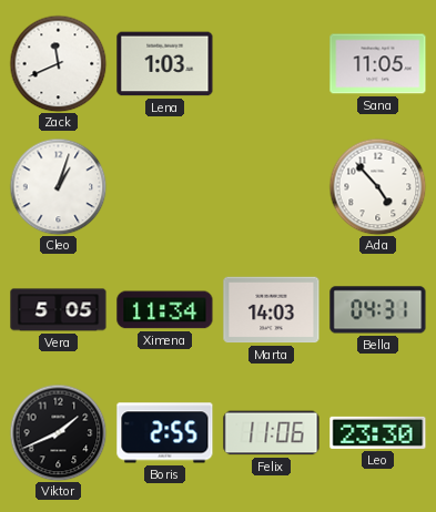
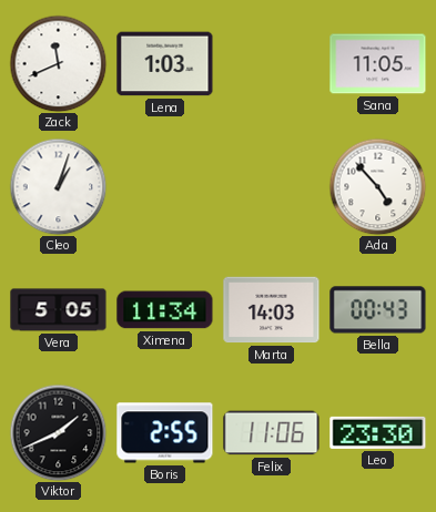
Bella: 04:31 -> 00:43 (378, 310)
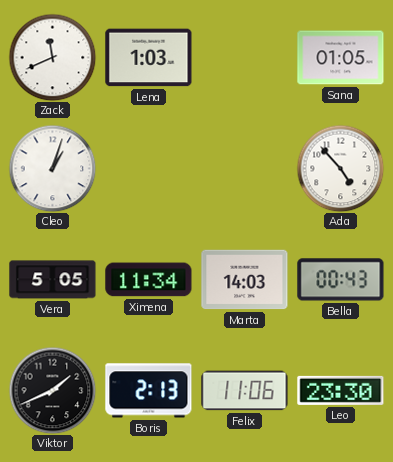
Sana: 11:05 -> 01:05 (341, 58)
Boris: 2:55 -> 2:13 (149, 391)
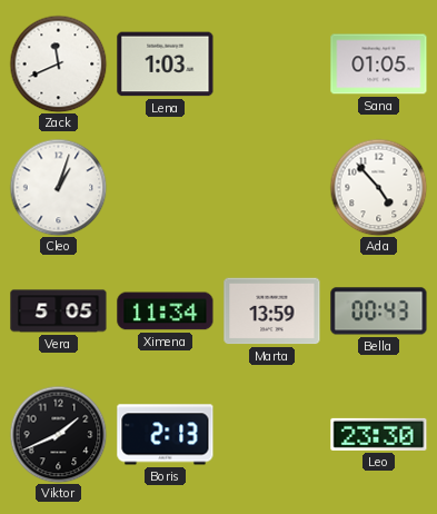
Marta: 14:03 -> 13:59 (272, 312)
Felix: 11:06 -> none (245, 391)
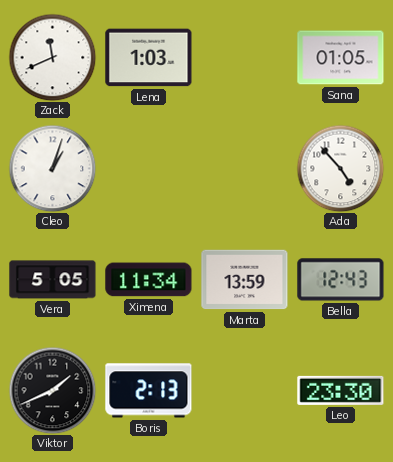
Bella: 00:43 -> 12:43 (341, 280)
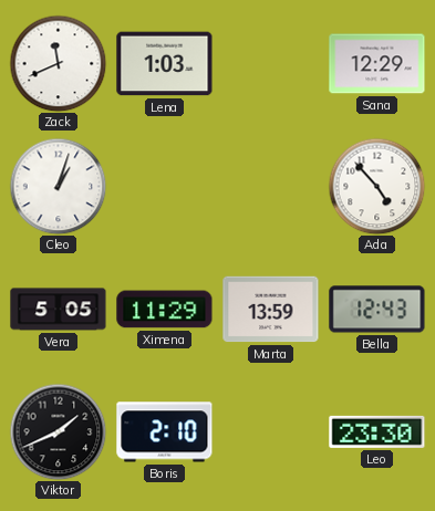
Sana: 01:05 -> 12:29 (377, 64)
Ximena: 11:34 -> 11:29 (165, 310)
Boris: 2:13 -> 2:10 (165, 432)
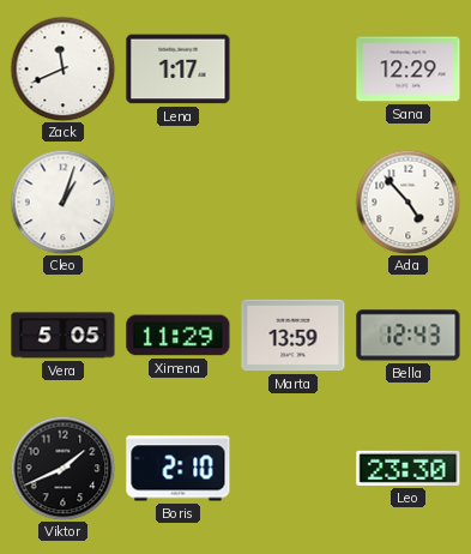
Lena: 1:03 -> 1:17 (179, 70)
